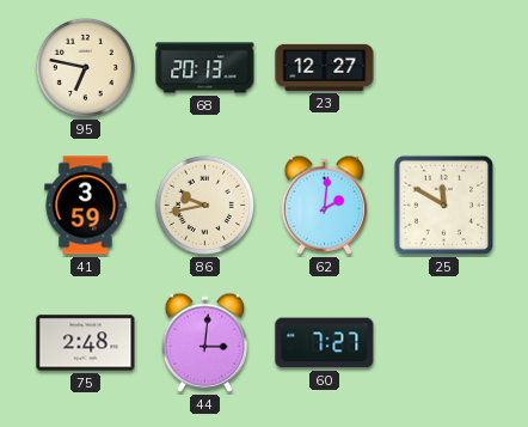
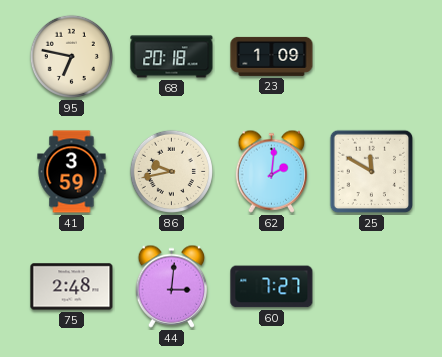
68: 20:13 -> 20:18 (172, 57)
23: 12:27 -> 1:09 (272, 56)
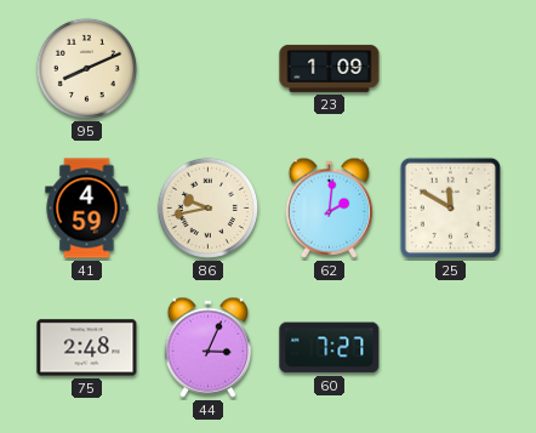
95: 6:47 -> 8:11 (86, 68)
68: 20:18 -> none (172, 57)
41: 3:59 -> 4:59 (87, 209)
44: 3:01 -> 3:04 (209, 347)
